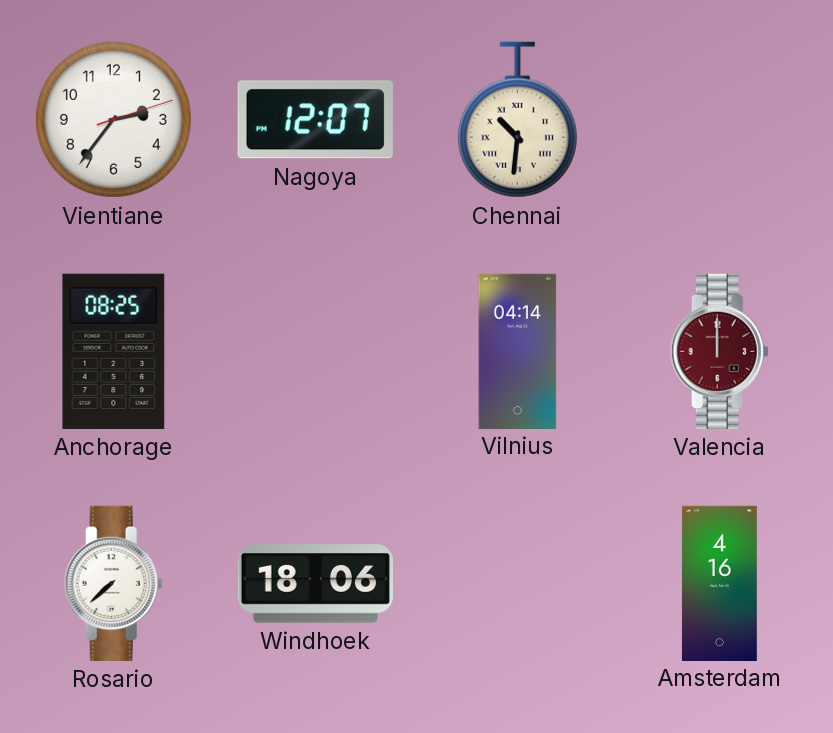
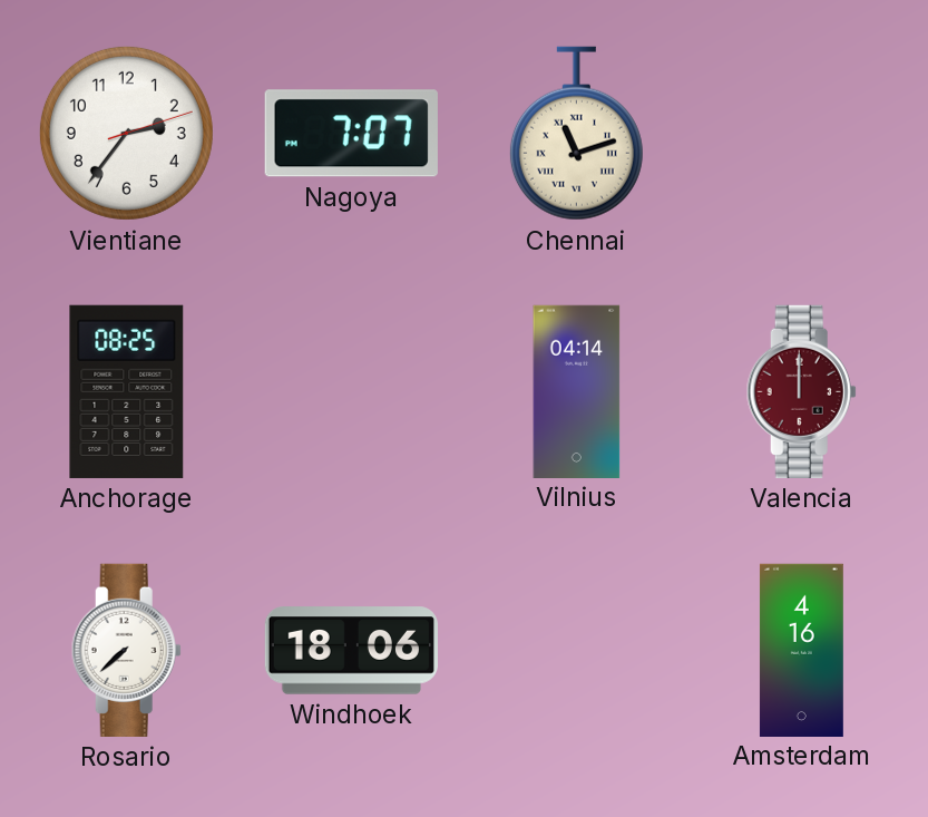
Nagoya: 12:07 -> 7:07 (351, 134)
Chennai: 10:31 -> 11:12 (576, 134)
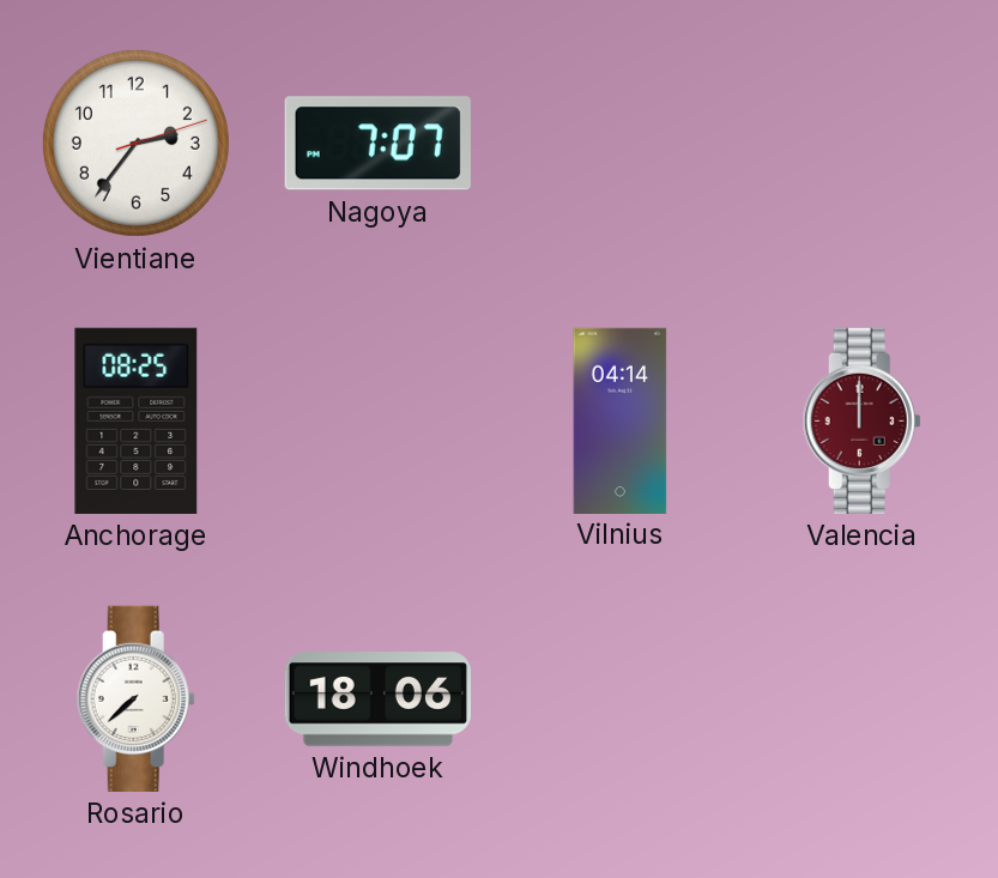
Chennai: 11:12 -> none (576, 134)
Amsterdam: 4:16 -> none (801, 650)
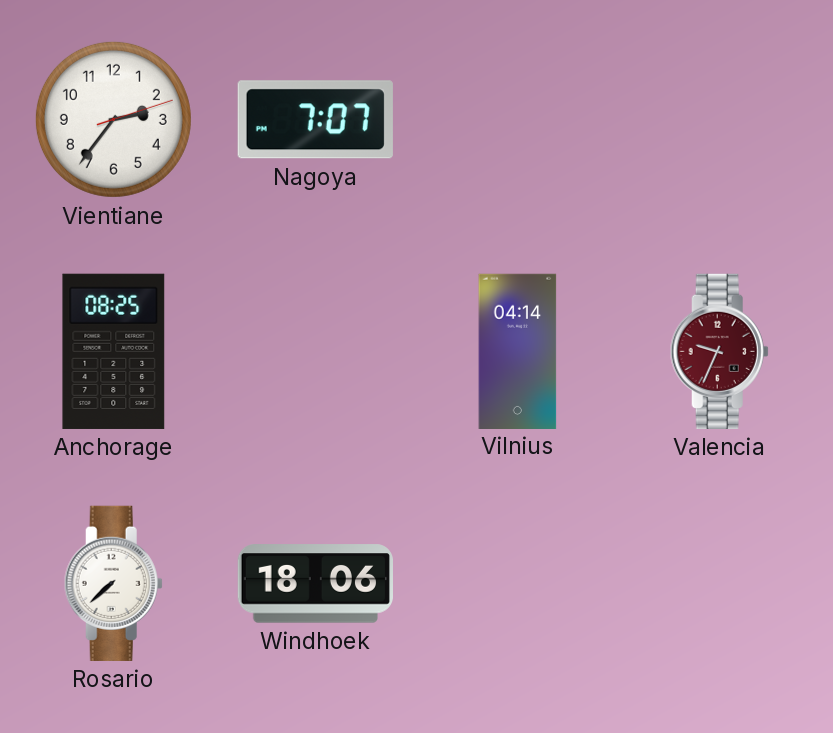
Valencia: 12:00 -> 9:34 (719, 351)
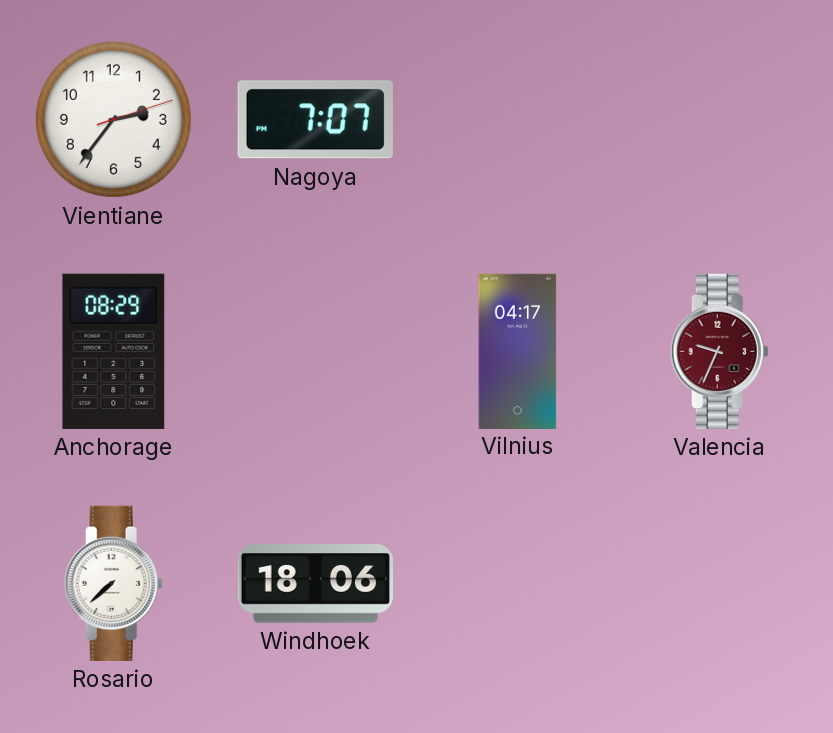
Anchorage: 08:25 -> 08:29 (114, 351)
Vilnius: 04:14 -> 04:17 (518, 351)
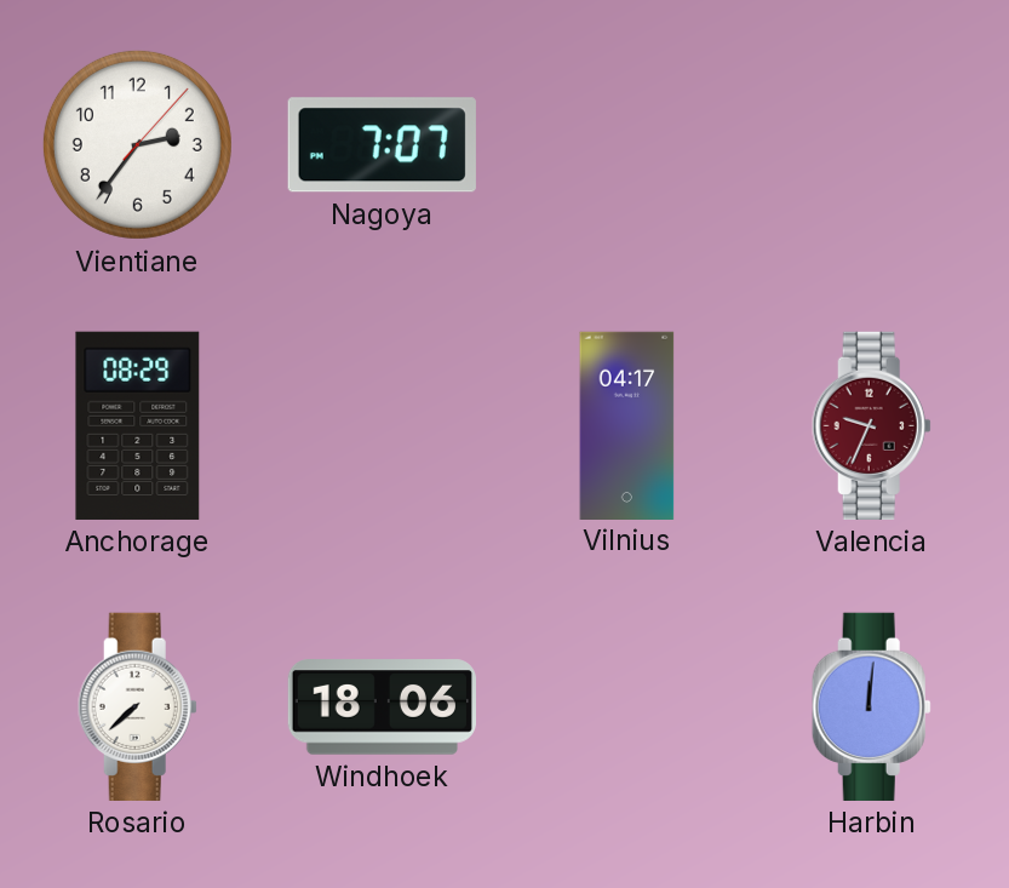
Vientiane: 2:36:12 -> 2:36:07 (137, 144)
Harbin: none -> 12:01 (871, 706)
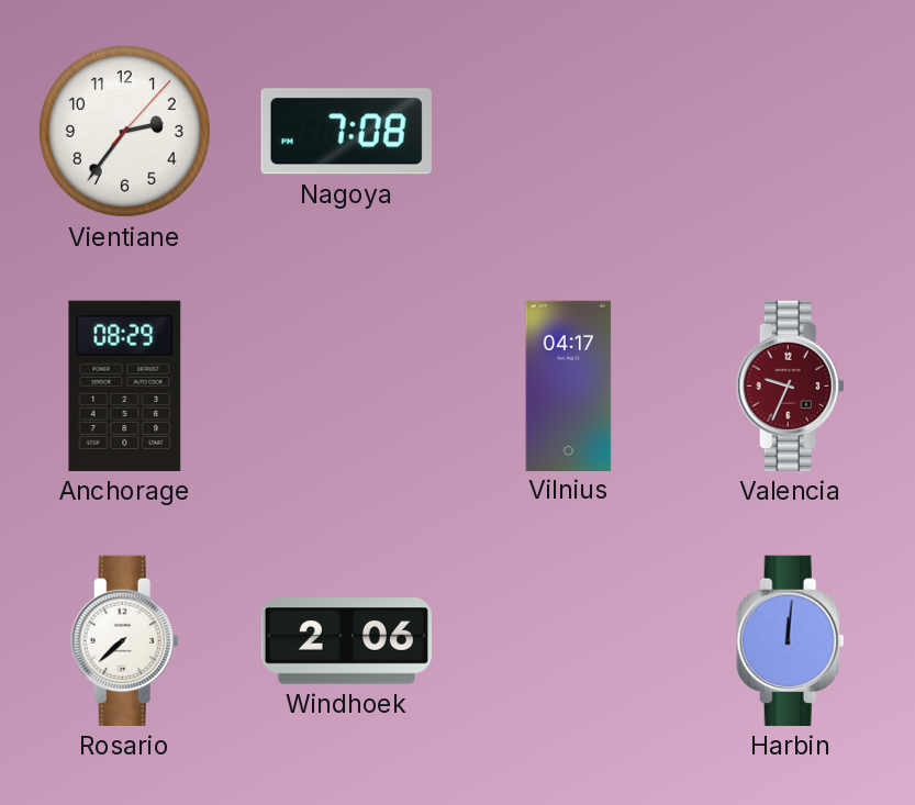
Nagoya: 7:07 -> 7:08 (346, 132)
Windhoek: 18:06 -> 2:06 (346, 641)
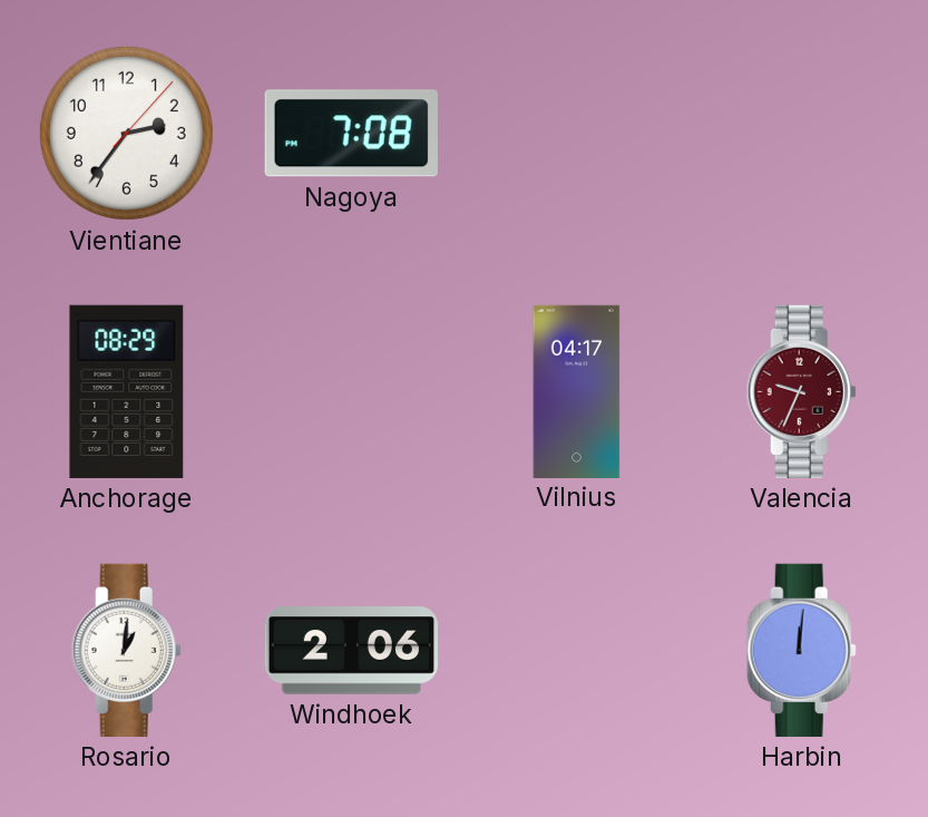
Rosario: 7:38 -> 1:01 (126, 650)
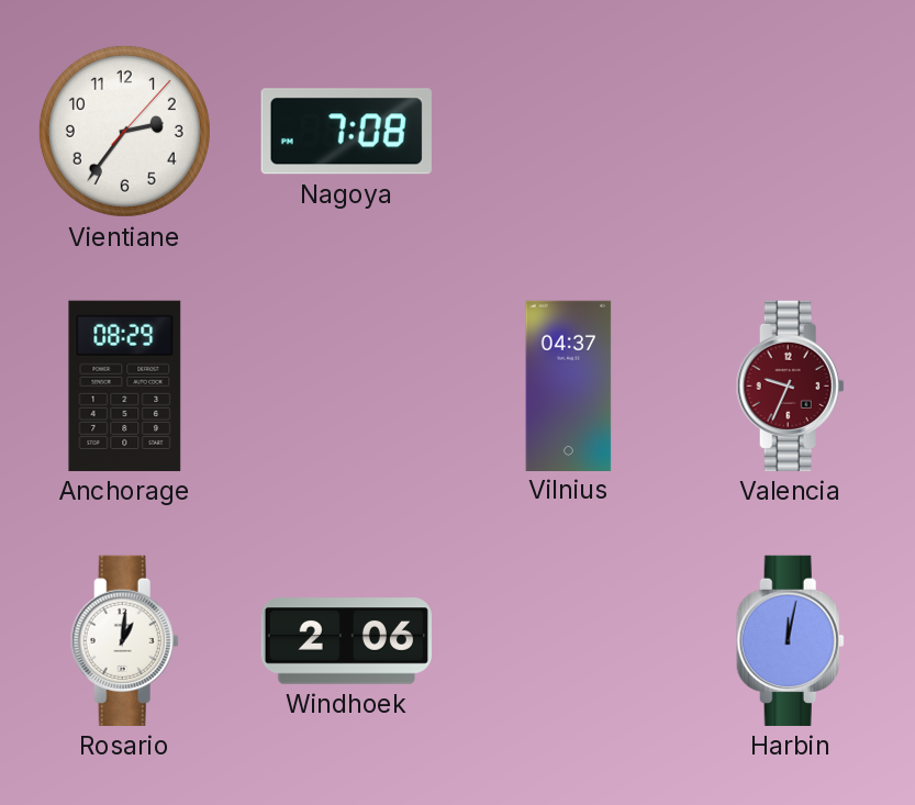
Vilnius: 04:17 -> 04:37 (569, 385)
Harbin: 12:01 -> 12:02 (790, 640)
